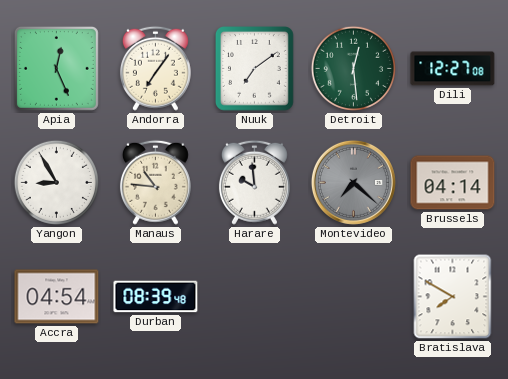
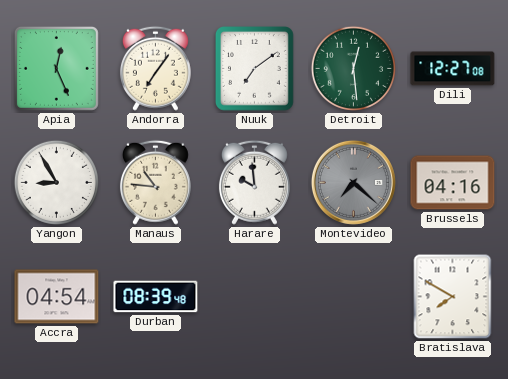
Brussels: 04:14 -> 04:16 (453, 183)
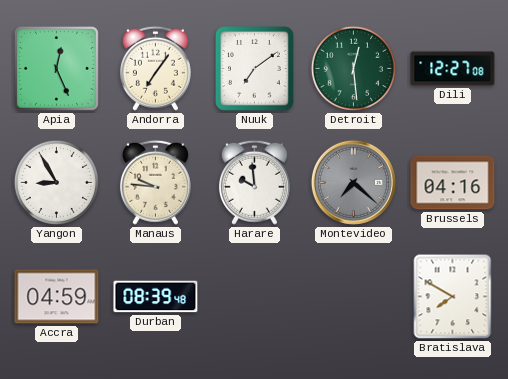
Manaus: 10:46 -> 9:46 (155, 182)
Accra: 04:54 -> 04:59 (57, 297)
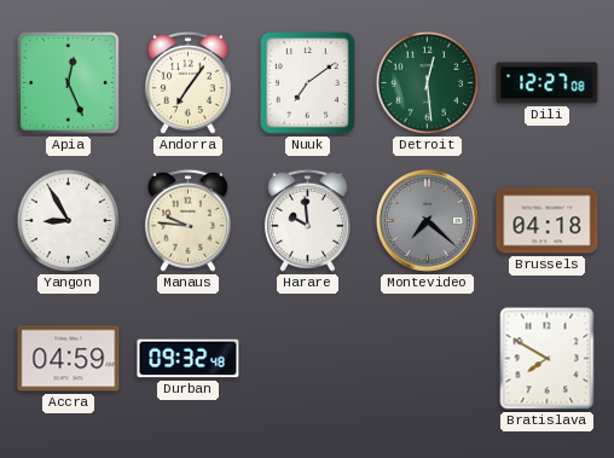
Brussels: 04:16 -> 04:18 (548, 221)
Durban: 08:39 -> 09:32 (189, 359)
